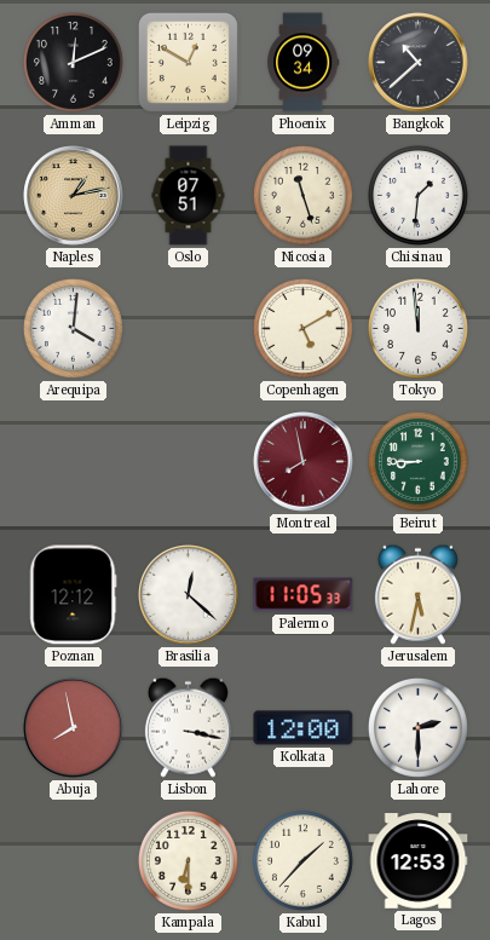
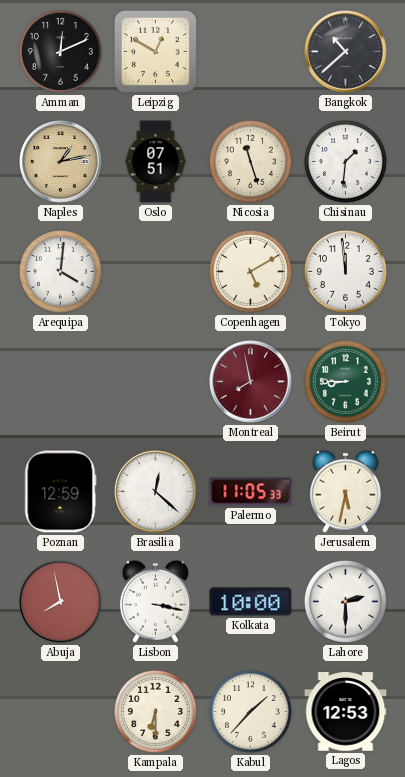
Phoenix: 09:34 -> none (304, 63)
Poznan: 12:12 -> 12:59 (60, 492)
Kolkata: 12:00 -> 10:00 (251, 602)
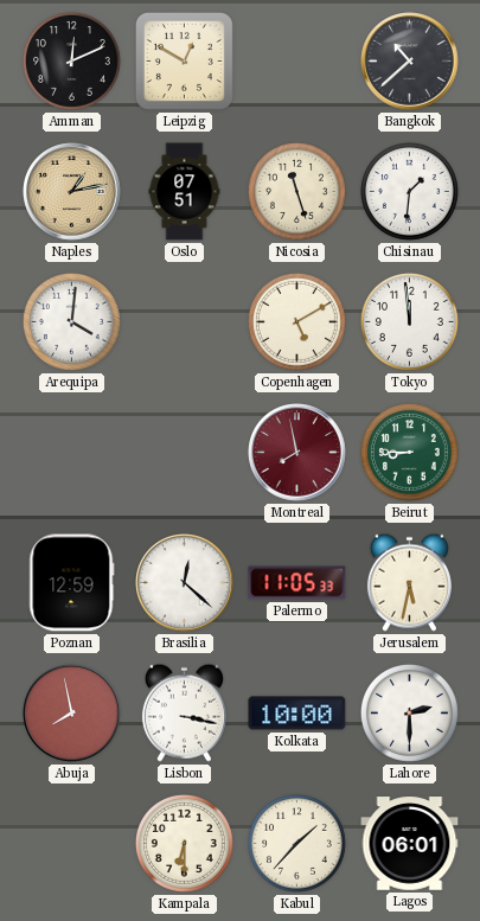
Lagos: 12:53 -> 06:01 (410, 844)
